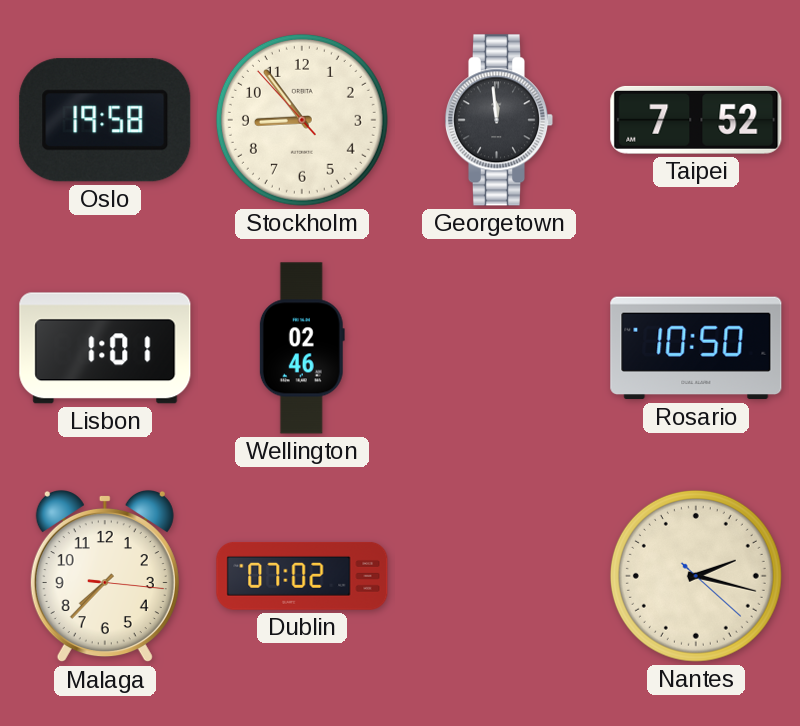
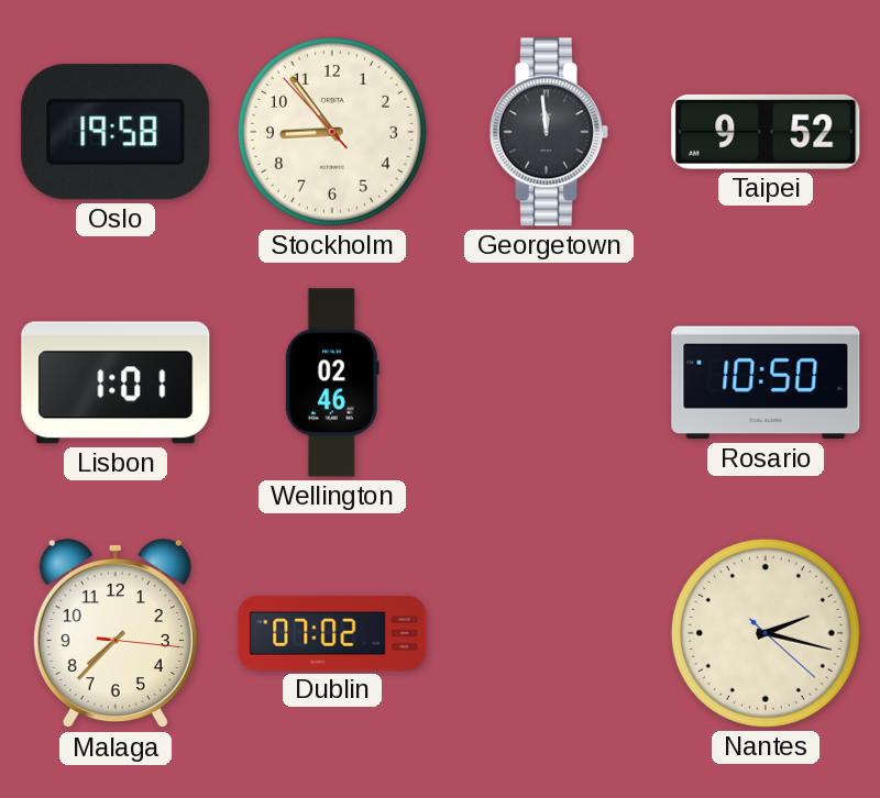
Taipei: 7:52 -> 9:52 (766, 132)
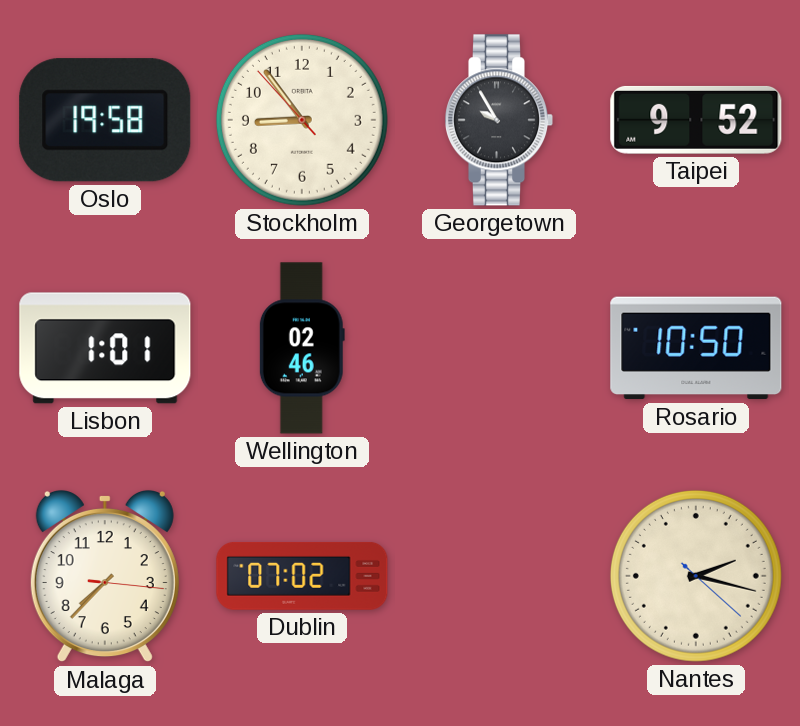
Georgetown: 11:59 -> 9:55 (499, 120)
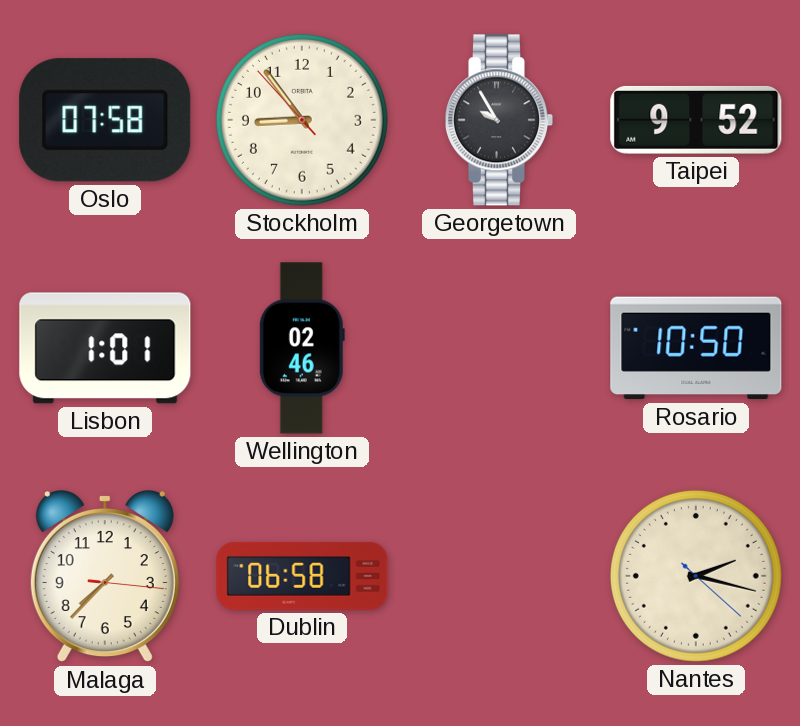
Oslo: 19:58 -> 07:58 (105, 120)
Dublin: 07:02 -> 06:58 (302, 576)
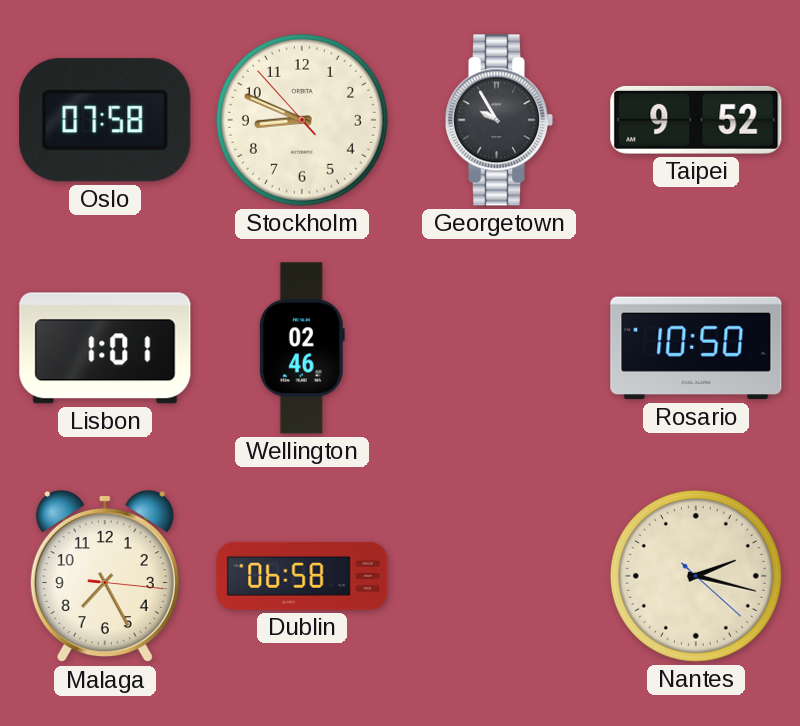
Stockholm: 8:53 -> 8:48 (302, 120)
Malaga: 7:37 -> 7:25 (105, 576)
